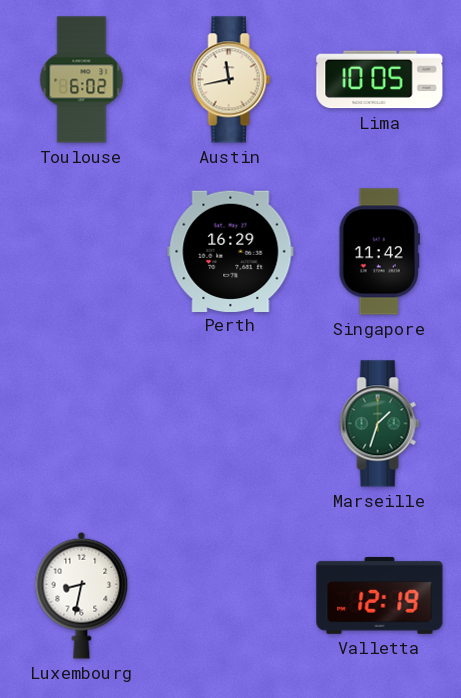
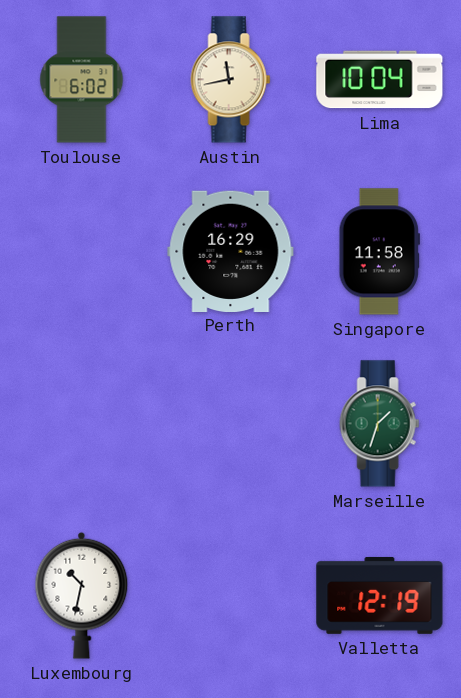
Lima: 10:05 -> 10:04 (380, 80)
Singapore: 11:42 -> 11:58 (379, 252)
Luxembourg: 8:32 -> 10:32 (82, 595)
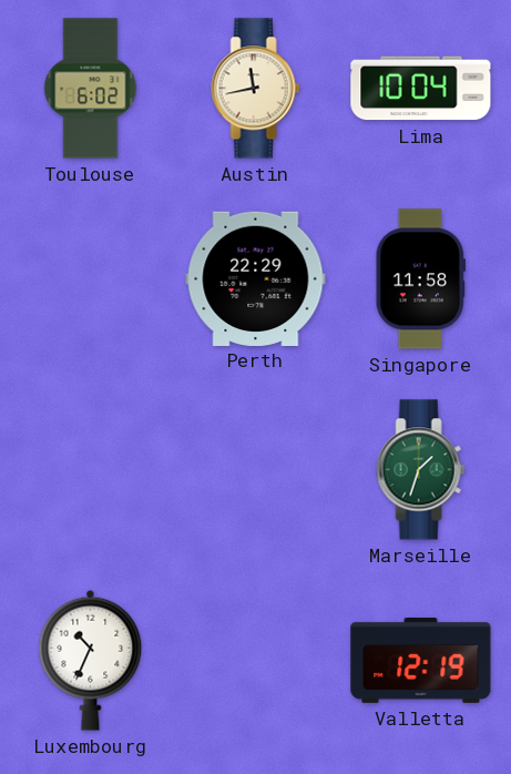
Perth: 16:29 -> 22:29 (256, 278)
Luxembourg: 10:32 -> 10:34 (91, 660)
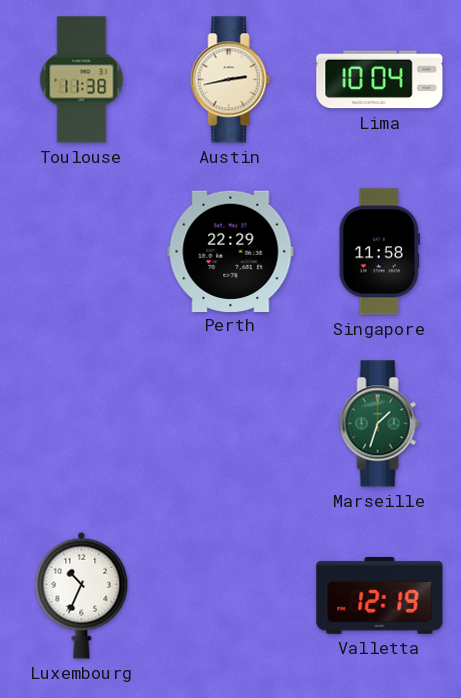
Toulouse: 6:02 -> 11:38 (82, 80)
Austin: 11:43 -> 2:43 (231, 80)
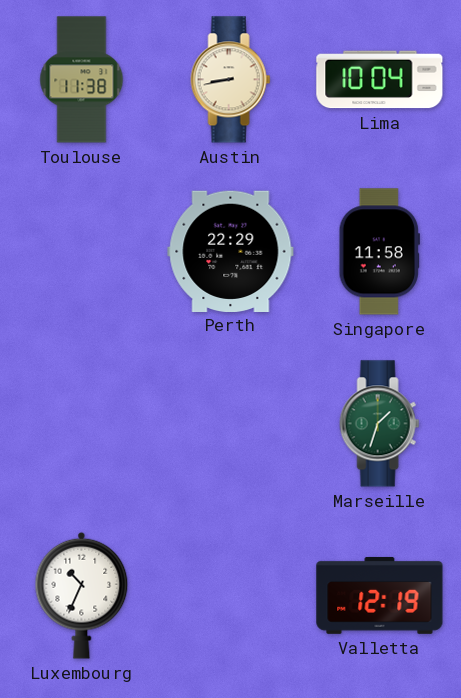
Austin: 2:43 -> 8:43 (231, 80)
